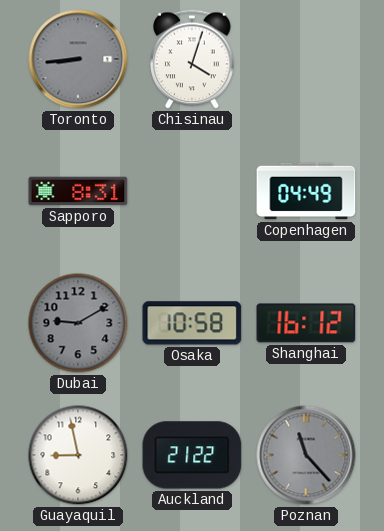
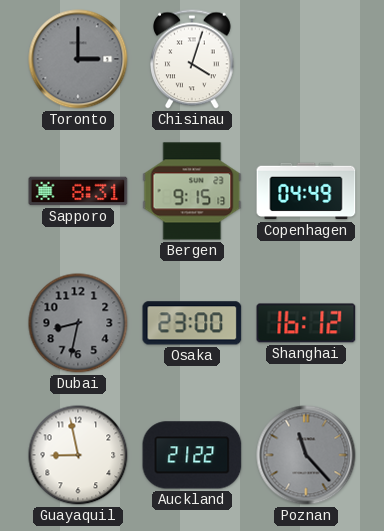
Toronto: 8:44 -> 3:00 (78, 59)
Bergen: none -> 9:15 (192, 191)
Dubai: 9:10 -> 8:32 (78, 323)
Osaka: 10:58 -> 23:00 (192, 323)
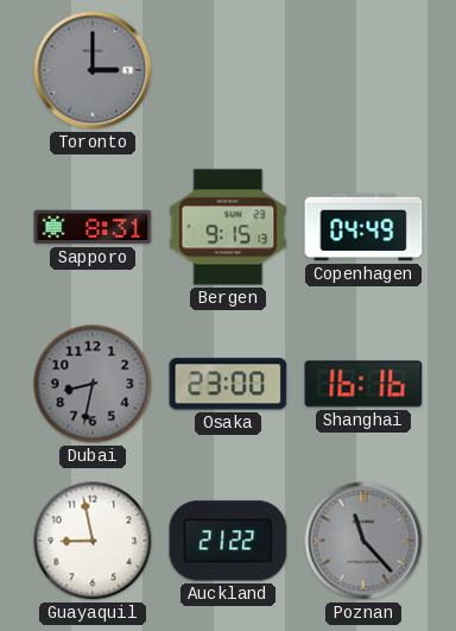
Chisinau: 4:03 -> none (193, 59)
Shanghai: 16:12 -> 16:16 (363, 384)
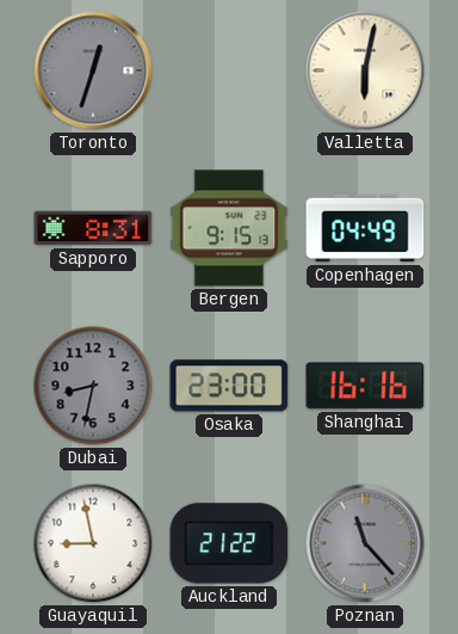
Toronto: 3:00 -> 12:33 (93, 70)
Valletta: none -> 6:02 (365, 70)
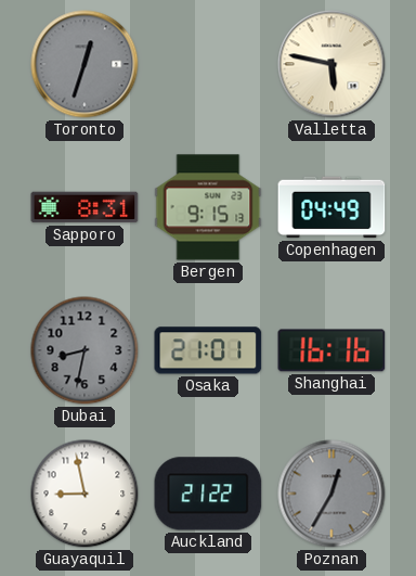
Valletta: 6:02 -> 5:47 (331, 64)
Osaka: 23:00 -> 21:01 (208, 350)
Poznan: 11:23 -> 12:35 (331, 494)
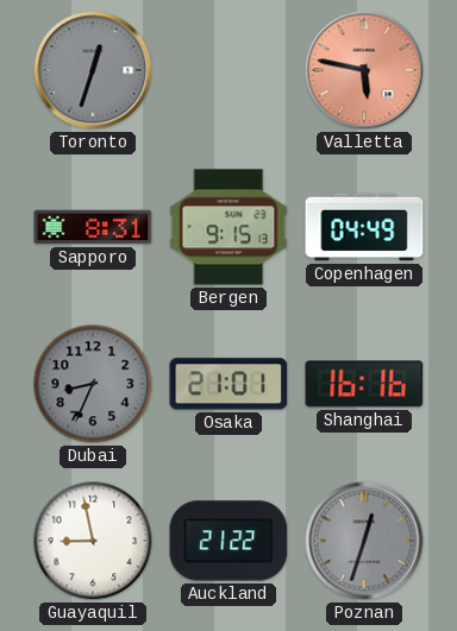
Valletta dial: cream -> salmon (364, 70)
Dubai: 8:32 -> 8:34 (93, 384)
Poznan: 12:35 -> 12:33 (364, 541)
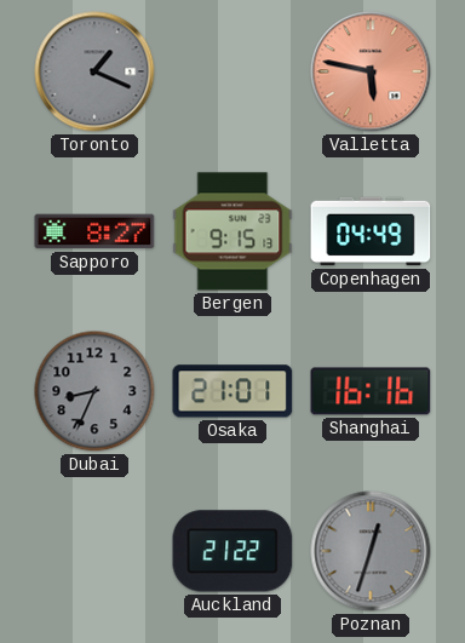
Toronto: 12:33 -> 1:19 (94, 71)
Sapporo: 8:31 -> 8:27 (94, 231)
Guayaquil: 8:58 -> none (93, 541)
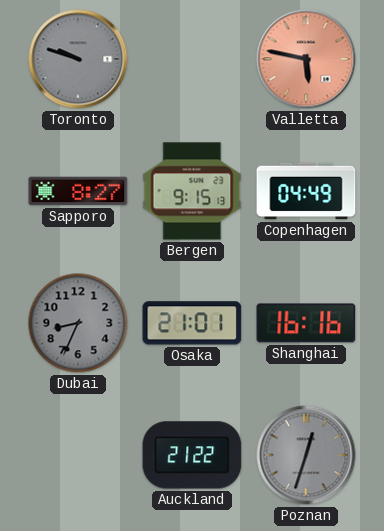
Toronto: 1:19 -> 9:48 (78, 59)
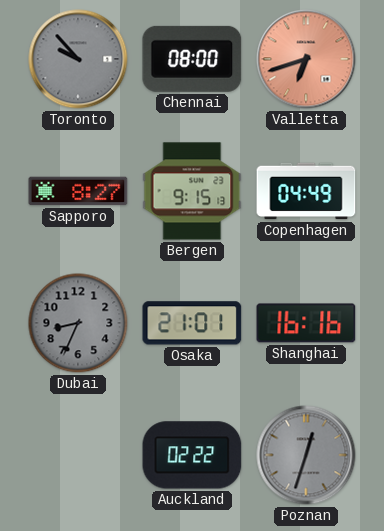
Toronto: 9:48 -> 9:53 (78, 59)
Chennai: none -> 08:00 (192, 59)
Valletta: 5:47 -> 6:42 (306, 59)
Auckland: 21:22 -> 02:22 (192, 455)
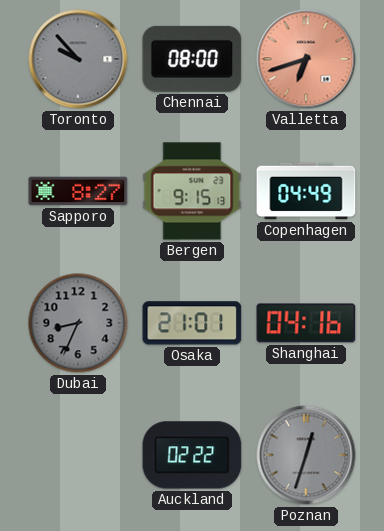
Shanghai: 16:16 -> 04:16 (306, 323)
